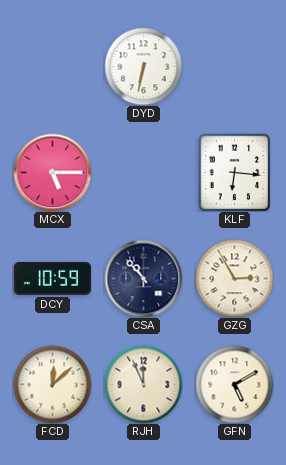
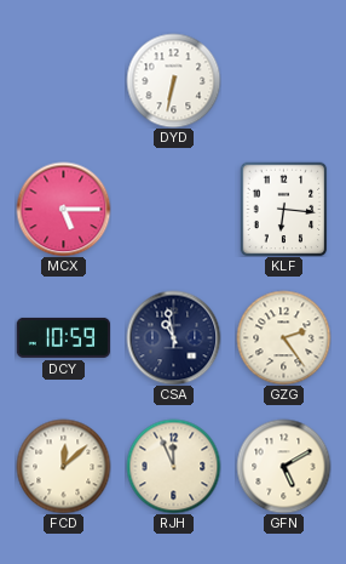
CSA: 10:53 -> 10:58 (173, 337)
GZG: 2:55 -> 2:24 (283, 337)
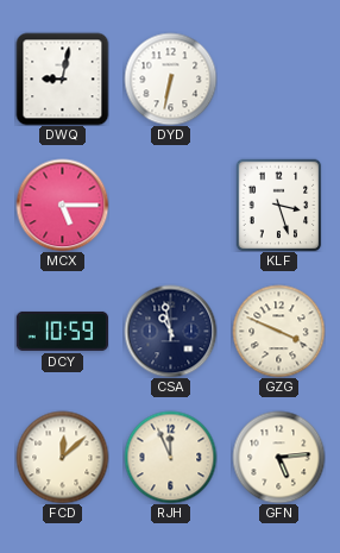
DWQ: none -> 9:02 (62, 78)
KLF: 6:16 -> 3:27 (279, 205)
GZG: 2:24 -> 3:49 (278, 331)
GFN: 5:10 -> 5:14 (278, 457)
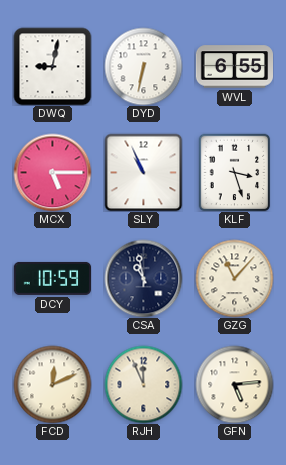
WVL: none -> 6:55 (234, 67)
SLY: none -> 10:56 (143, 172)
GZG: 3:49 -> 11:07 (234, 278)
FCD: 12:08 -> 12:11 (52, 384)
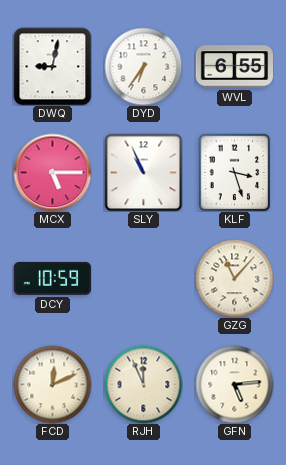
DYD: 6:32 -> 6:36 (143, 66)
CSA: 10:58 -> none (143, 278)
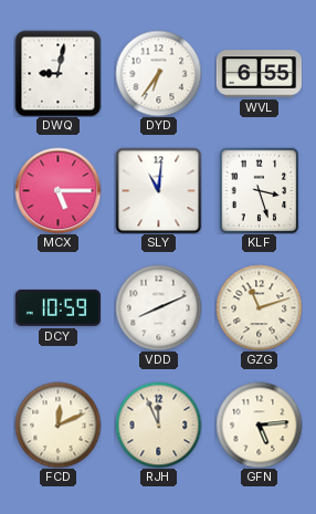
SLY: 10:56 -> 11:01 (158, 190)
VDD: none -> 8:11 (158, 307)
GZG: 11:07 -> 11:12 (259, 307)
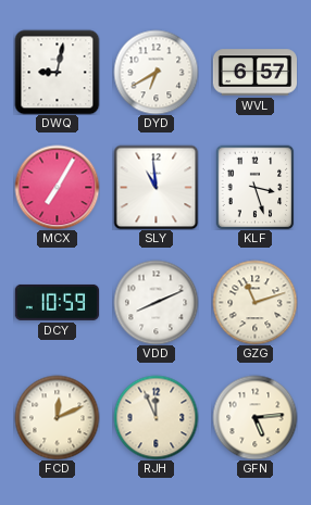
DYD: 6:36 -> 6:40 (155, 72)
WVL: 6:55 -> 6:57 (254, 73)
MCX: 5:15 -> 7:05 (57, 187)
SLY: 11:01 -> 10:59 (155, 187)
